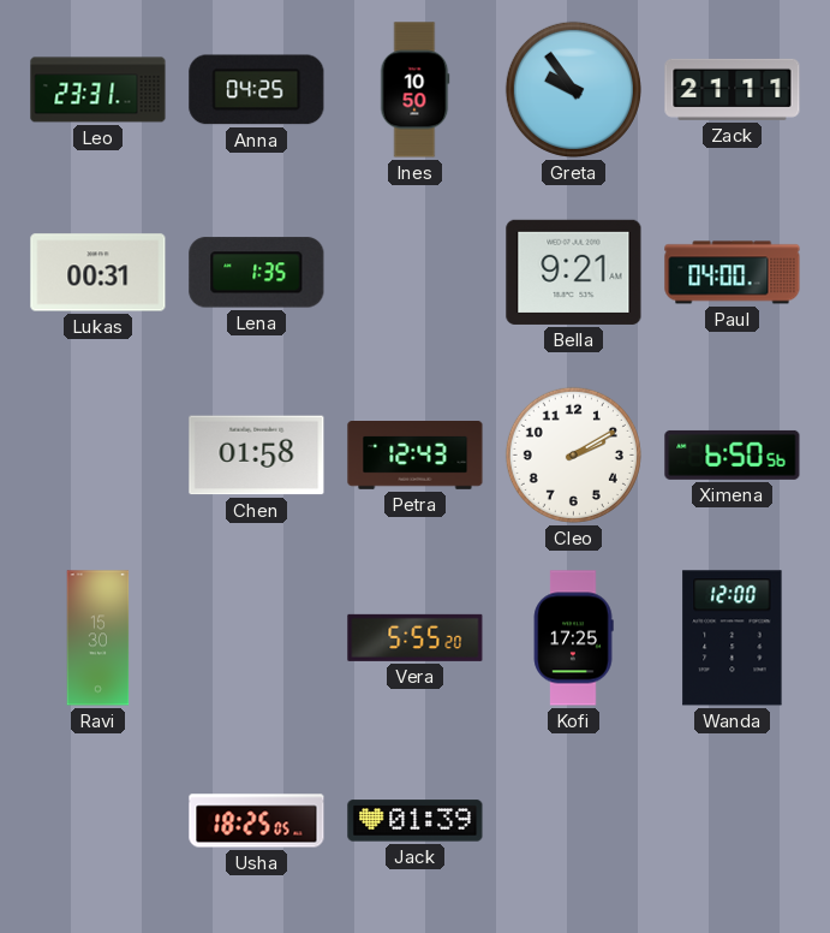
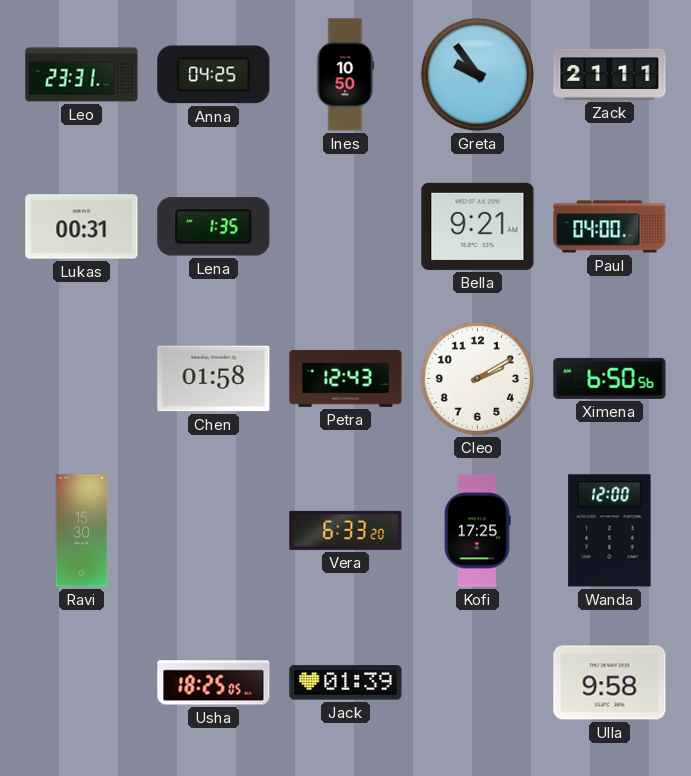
Vera: 5:55 -> 6:33 (346, 530)
Ulla: none -> 9:58 (610, 683)
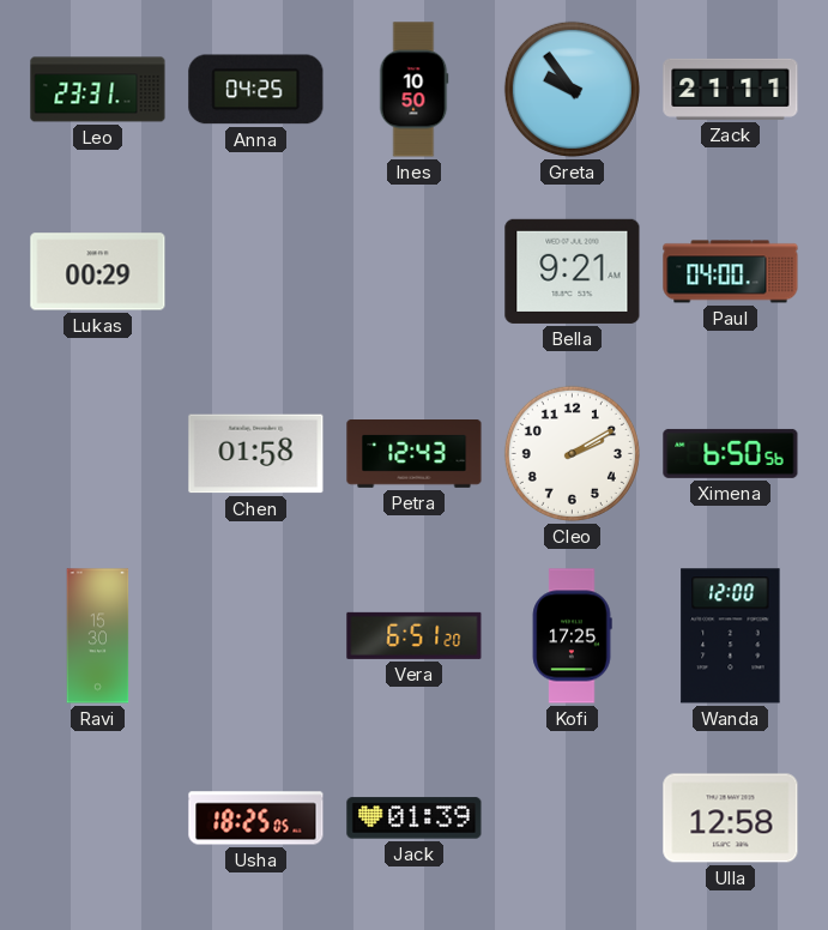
Lukas: 00:31 -> 00:29 (98, 272)
Lena: 1:35 -> none (214, 227)
Vera: 6:33 -> 6:51 (415, 635)
Ulla: 9:58 -> 12:58 (731, 819)
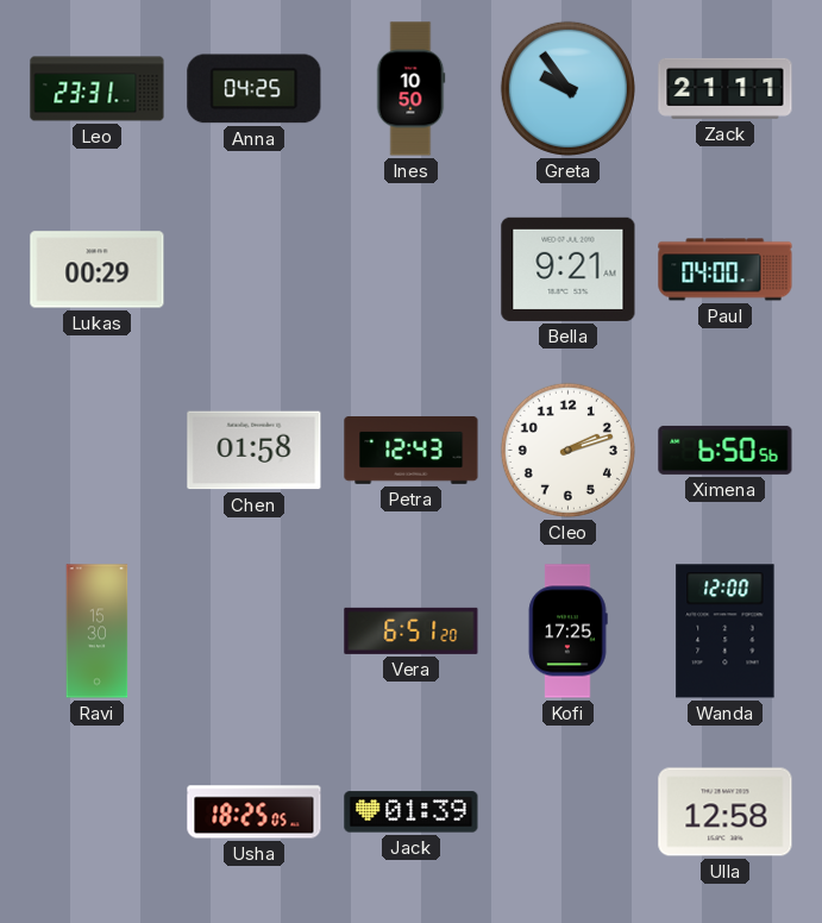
Cleo: 2:10 -> 2:12 (567, 450)
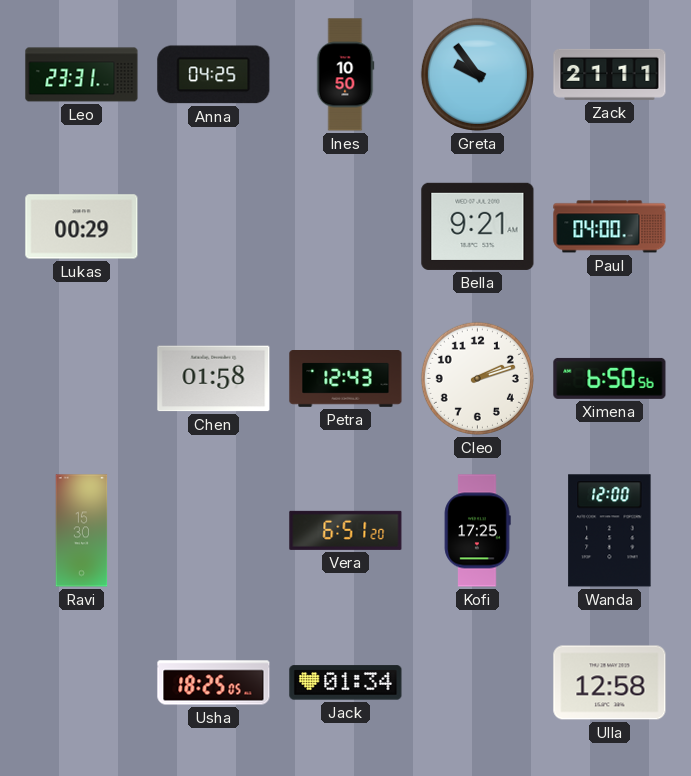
Jack: 01:39 -> 01:34 (346, 683)
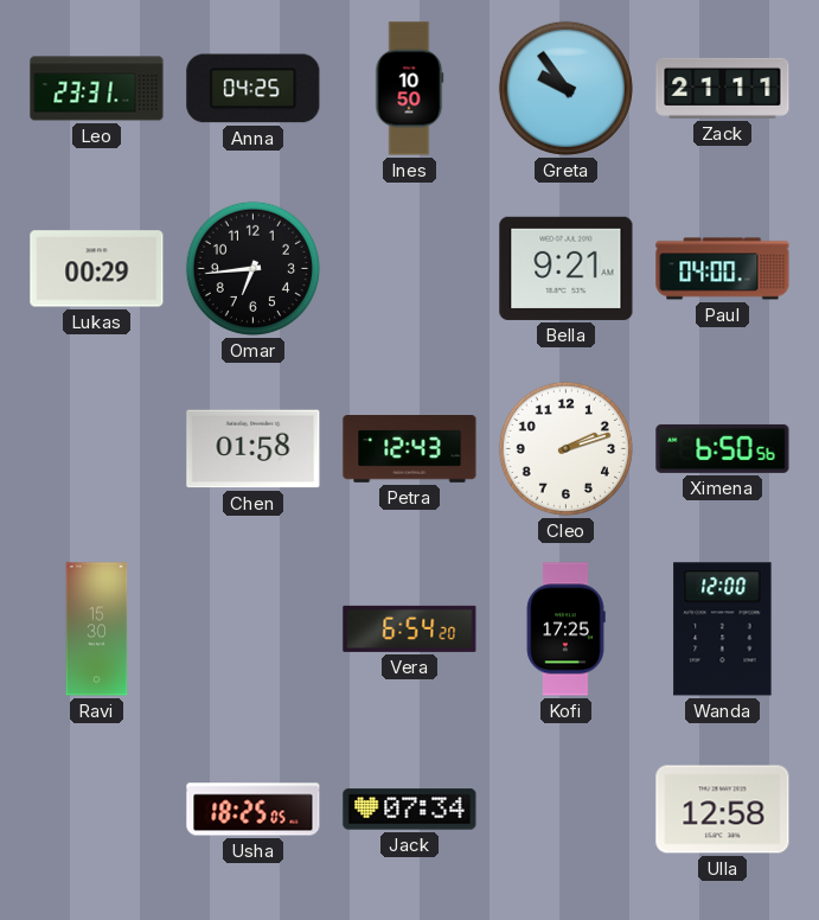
Omar: none -> 6:44 (252, 268)
Vera: 6:51 -> 6:54 (410, 628)
Jack: 01:34 -> 07:34 (410, 810)
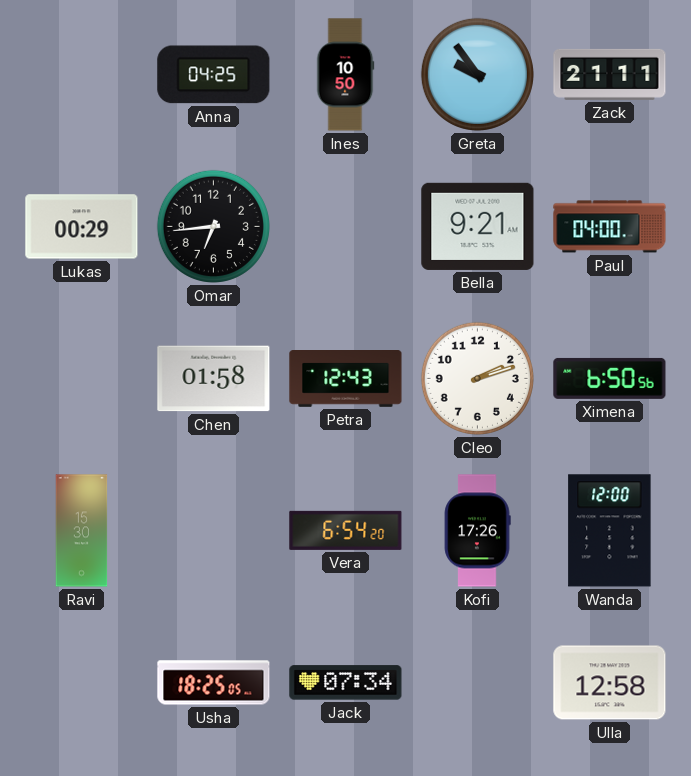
Leo: 23:31 -> none (97, 89)
Kofi: 17:25 -> 17:26 (477, 531)
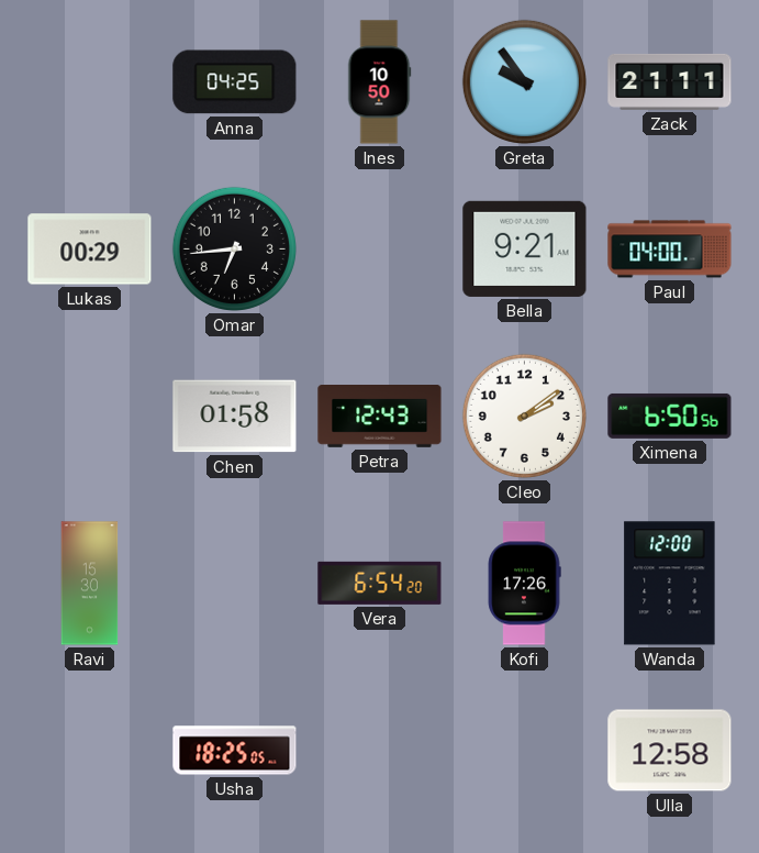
Cleo: 2:12 -> 2:09 (524, 416)
Jack: 07:34 -> none (346, 683)
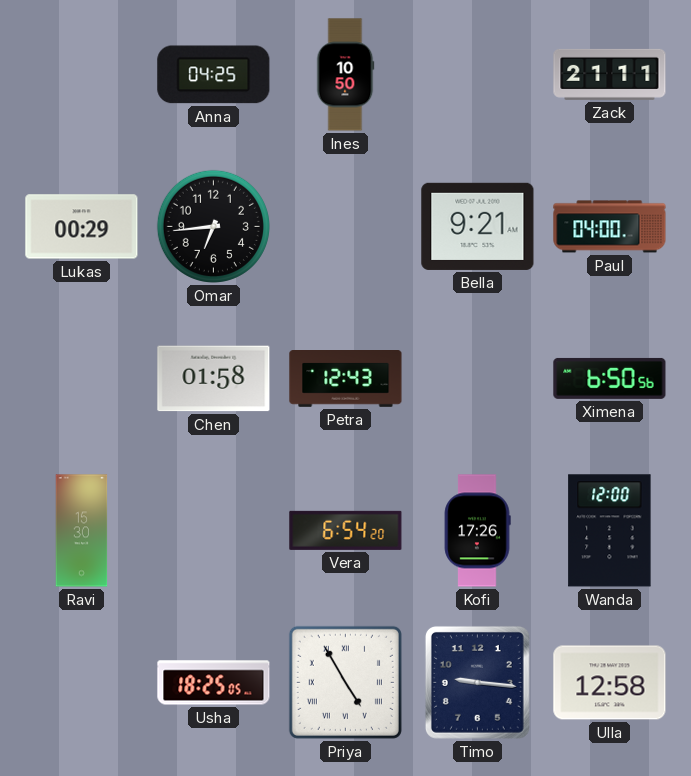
Greta: 9:54 -> none (524, 81)
Cleo: 2:09 -> none (524, 416)
Priya: none -> 4:55 (345, 682)
Timo: none -> 9:16 (477, 682)
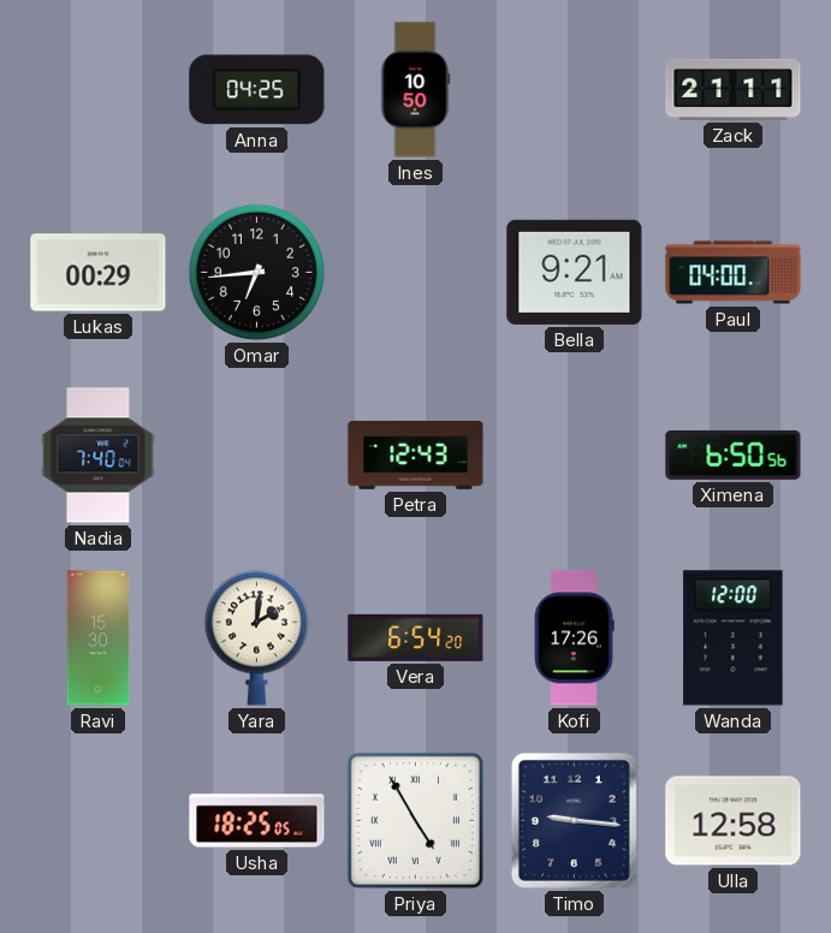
Nadia: none -> 7:40 (99, 456)
Chen: 01:58 -> none (214, 379)
Yara: none -> 2:01 (256, 637)
